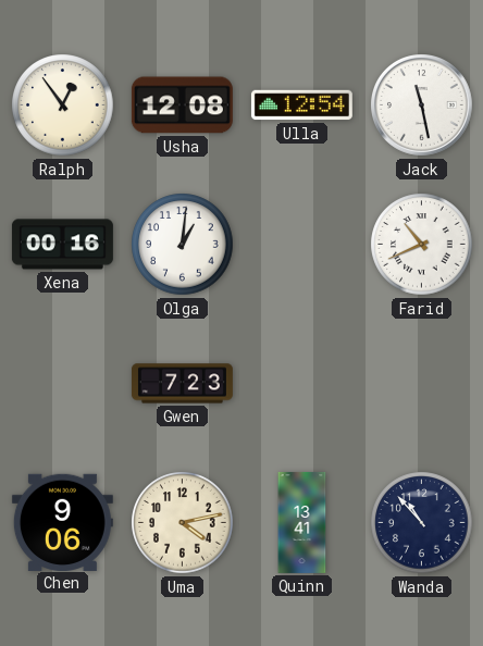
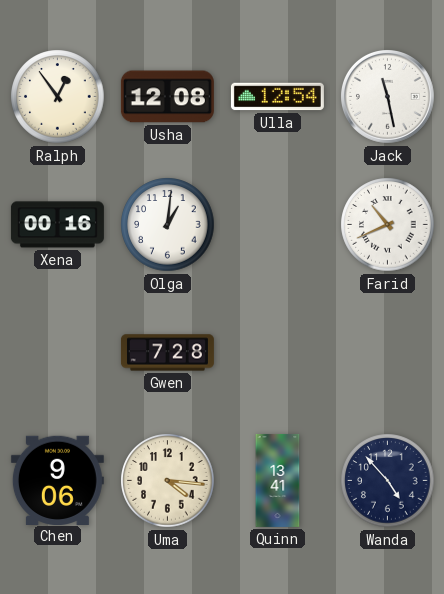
Gwen: 7:23 -> 7:28 (167, 353)
Uma: 4:13 -> 4:16 (168, 481)
Wanda: 10:53 -> 4:53 (388, 481)
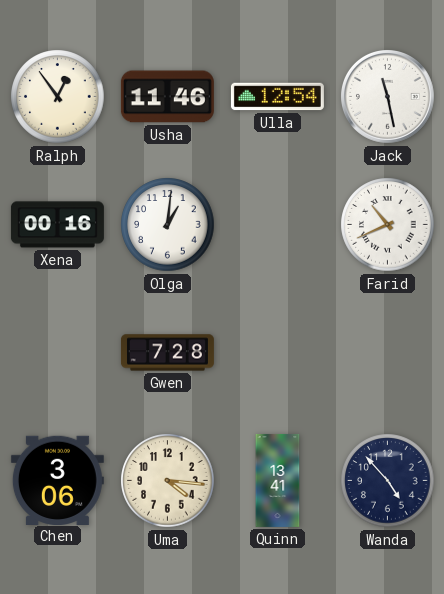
Usha: 12:08 -> 11:46 (167, 97)
Chen: 9:06 -> 3:06 (57, 480)
